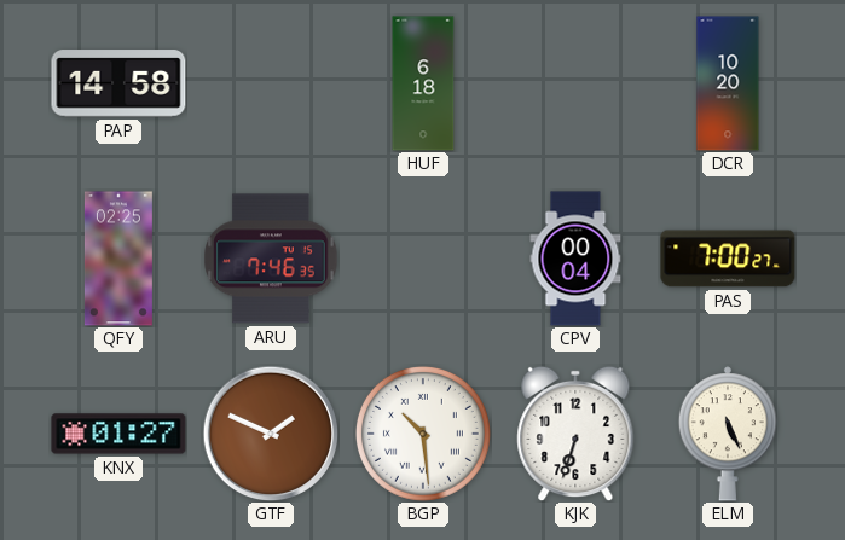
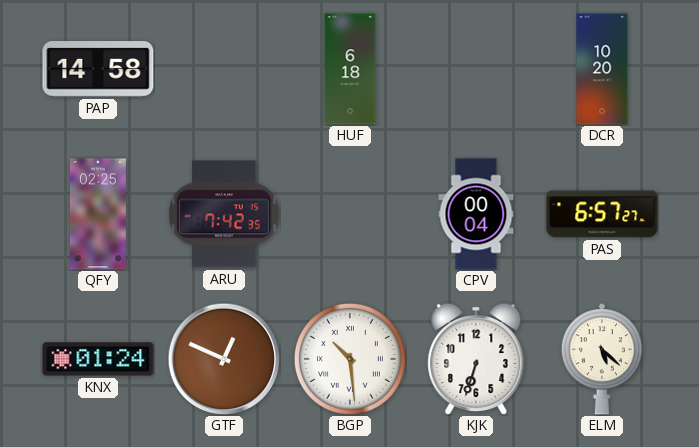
ARU: 7:46 -> 7:42 (224, 214)
PAS: 7:00 -> 6:57 (602, 214)
KNX: 01:27 -> 01:24 (98, 359)
GTF: 1:49 -> 12:49 (224, 359)
ELM: 5:26 -> 5:22 (602, 359)
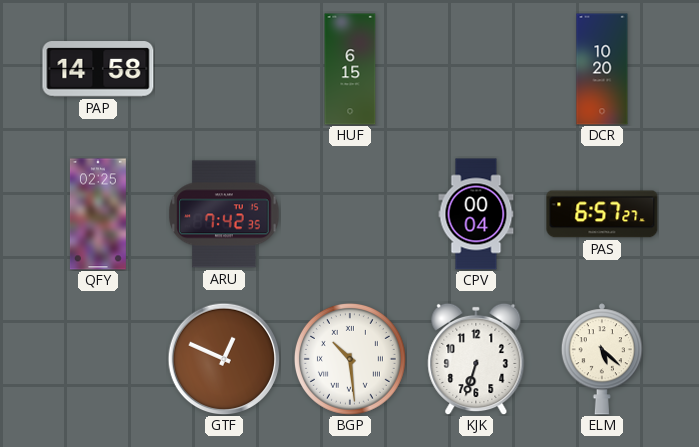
HUF: 6:18 -> 6:15 (350, 69)
KNX: 01:24 -> none (98, 359)
